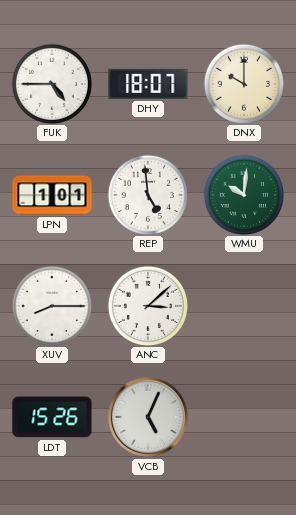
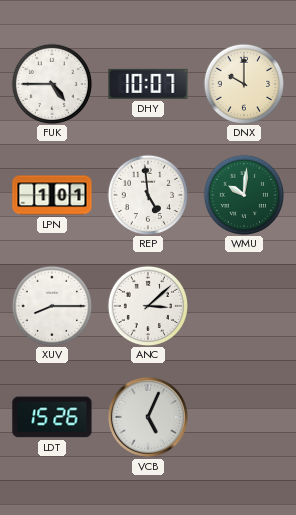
DHY: 18:07 -> 10:07 (148, 84)
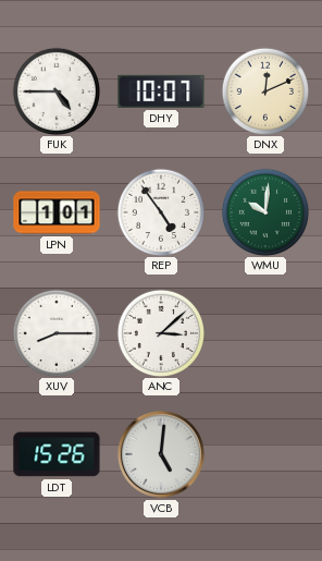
DNX: 10:00 -> 12:11 (264, 90)
REP: 4:59 -> 4:54 (160, 211)
VCB: 5:04 -> 5:01 (161, 454)
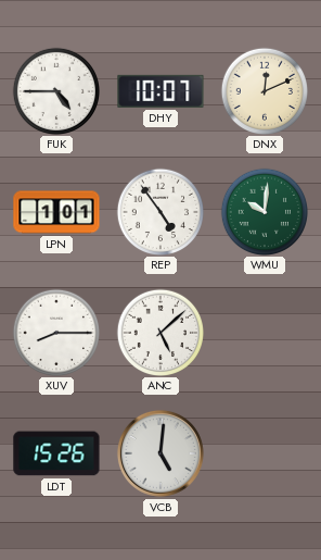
ANC: 3:08 -> 5:08 (159, 332)
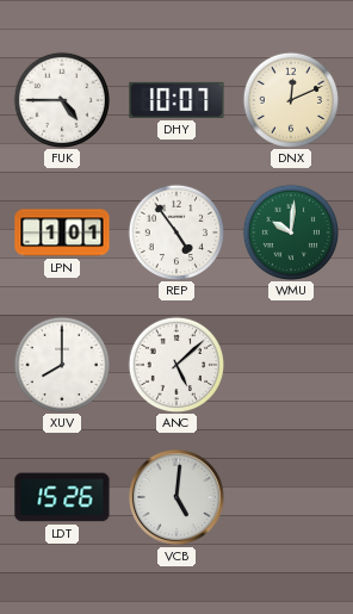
XUV: 8:15 -> 8:00 (61, 364)
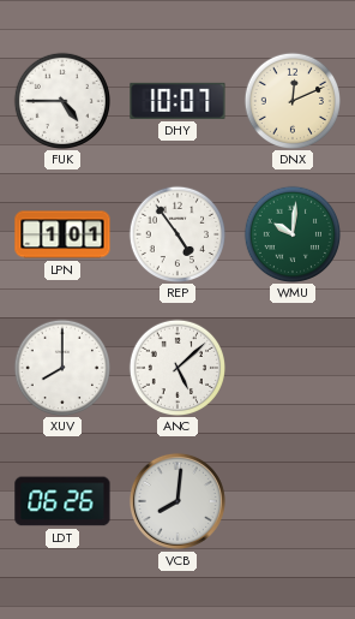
LDT: 15:26 -> 06:26 (62, 501)
VCB: 5:01 -> 8:01 (177, 501)
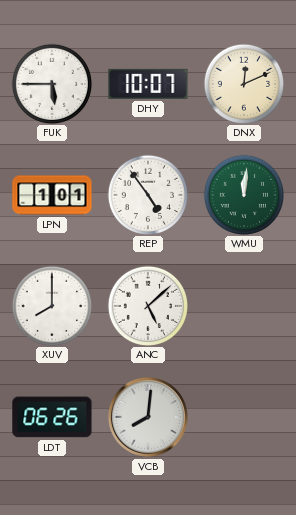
FUK: 4:45 -> 5:45 (51, 83)
WMU: 10:01 -> 12:01 (243, 194)
